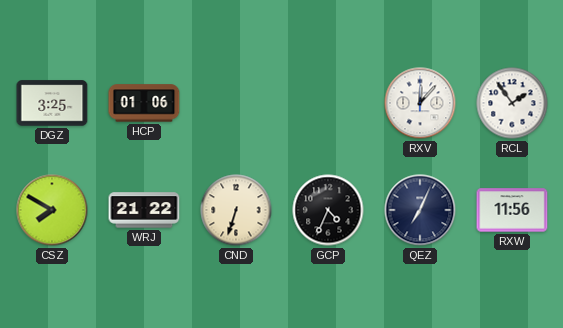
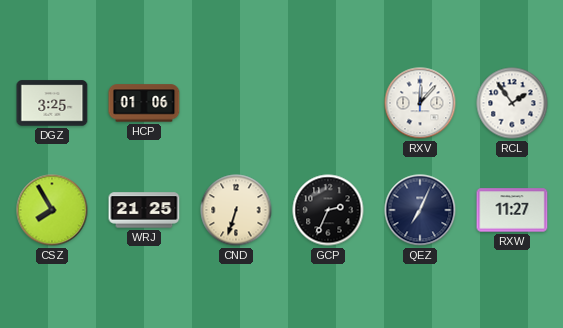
CSZ: 7:50 -> 7:55 (52, 210)
WRJ: 21:22 -> 21:25 (144, 210)
GCP: 4:34 -> 2:34 (328, 210)
RXW: 11:56 -> 11:27 (512, 210)
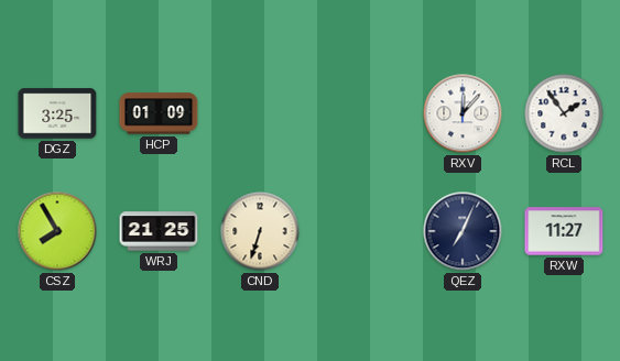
HCP: 01:06 -> 01:09 (159, 113)
GCP: 2:34 -> none (328, 210)
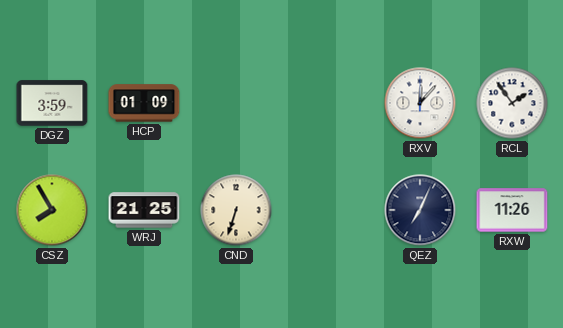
DGZ: 3:25 -> 3:59 (52, 103)
RXW: 11:27 -> 11:26 (512, 210)
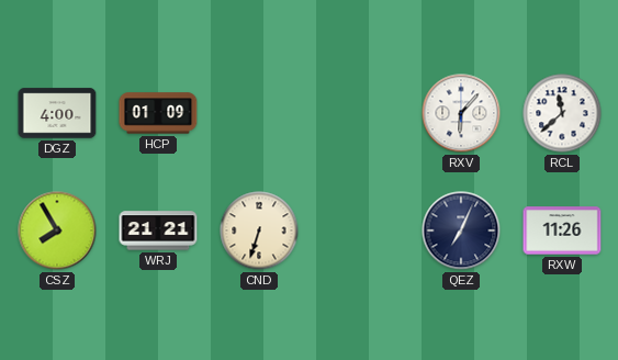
DGZ: 3:59 -> 4:00 (57, 113)
RXV: 12:07 -> 6:07 (461, 113)
RCL: 1:54 -> 11:38 (562, 113)
WRJ: 21:25 -> 21:21 (158, 230)
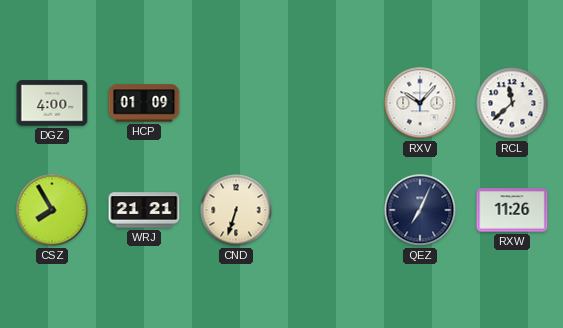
RXV: 6:07 -> 10:07 (420, 103)
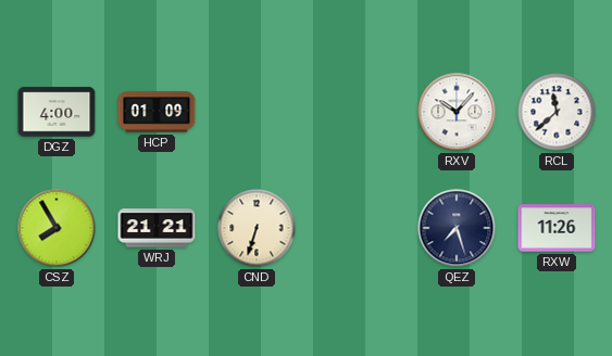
QEZ: 7:04 -> 7:27 (457, 228)
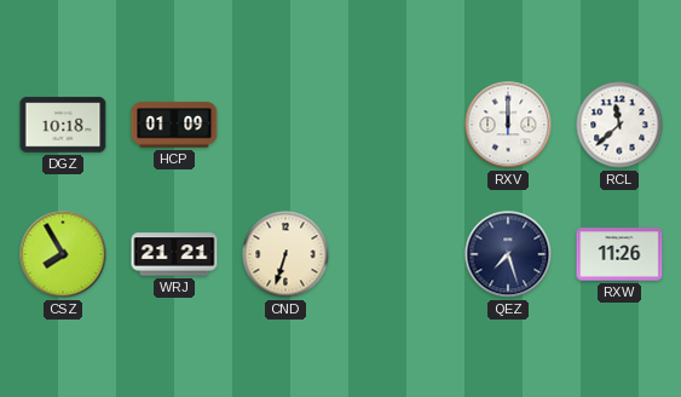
DGZ: 4:00 -> 10:18 (63, 125)
RXV: 10:07 -> 12:00 (508, 125)
